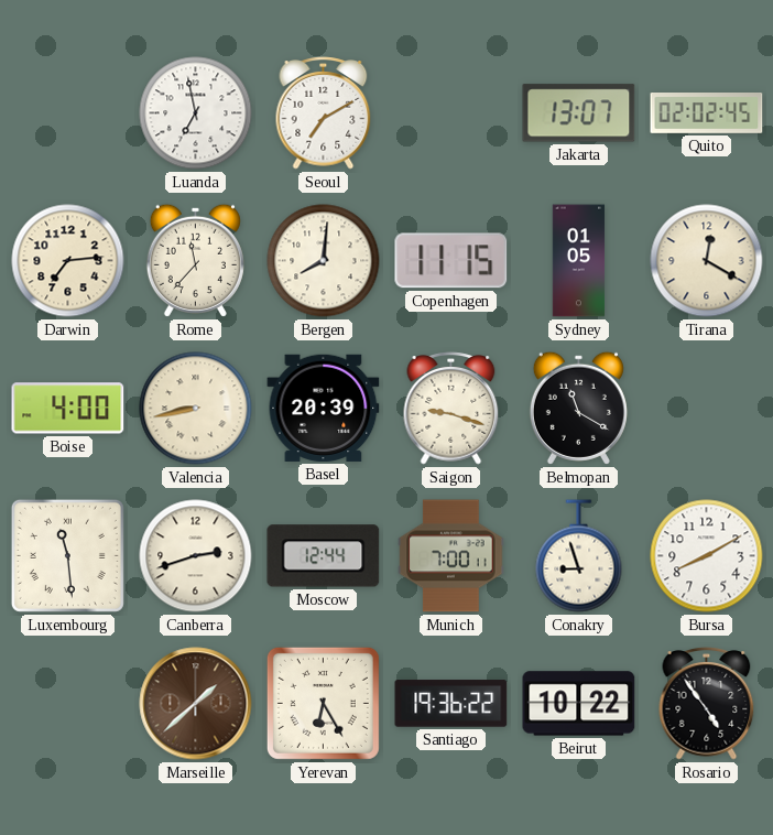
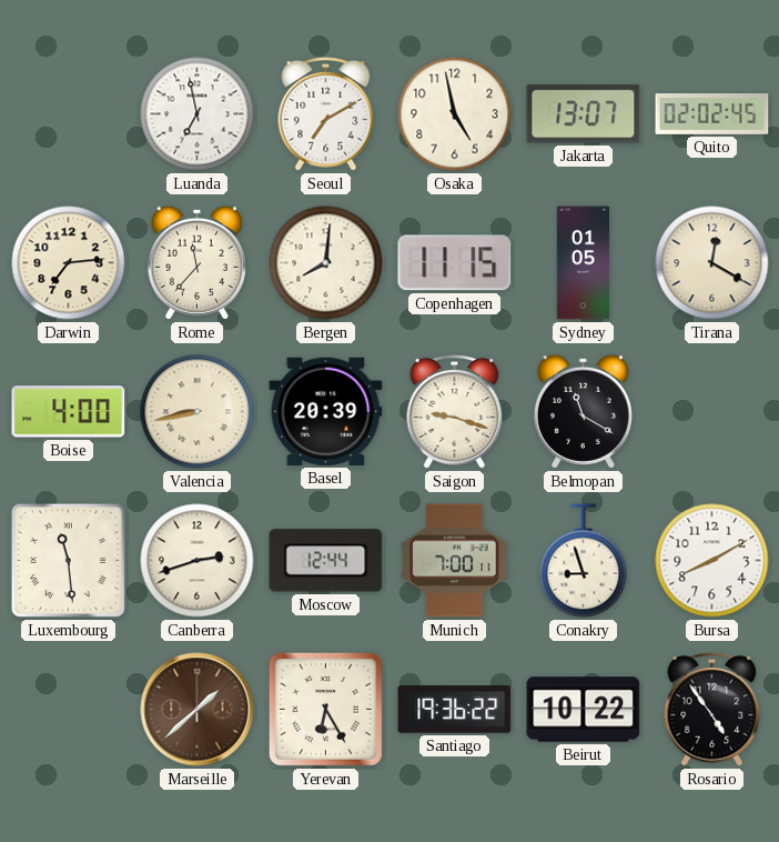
Osaka: none -> 4:58 (455, 114)
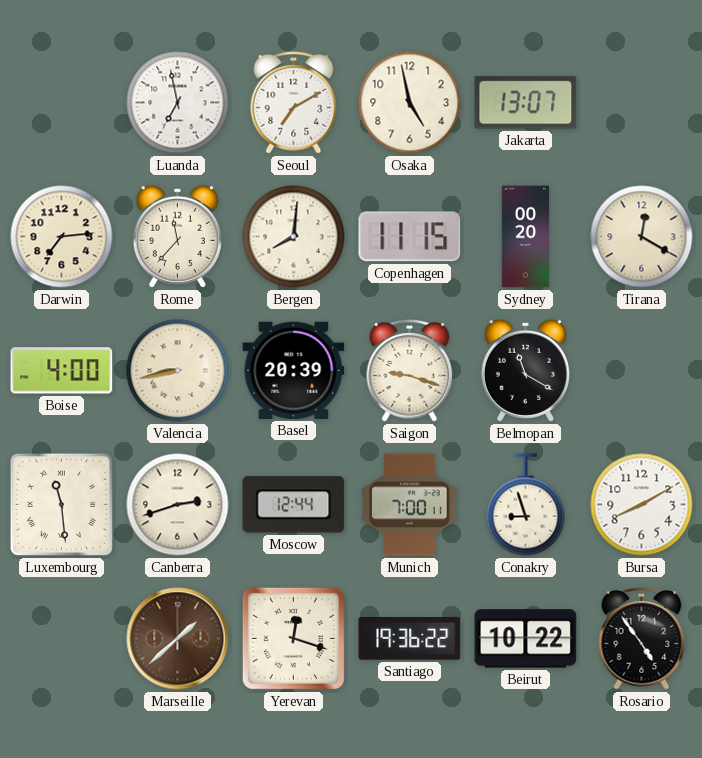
Quito: 02:02 -> none (712, 114)
Sydney: 01:05 -> 00:20 (526, 237)
Yerevan: 6:25 -> 12:18 (293, 638)
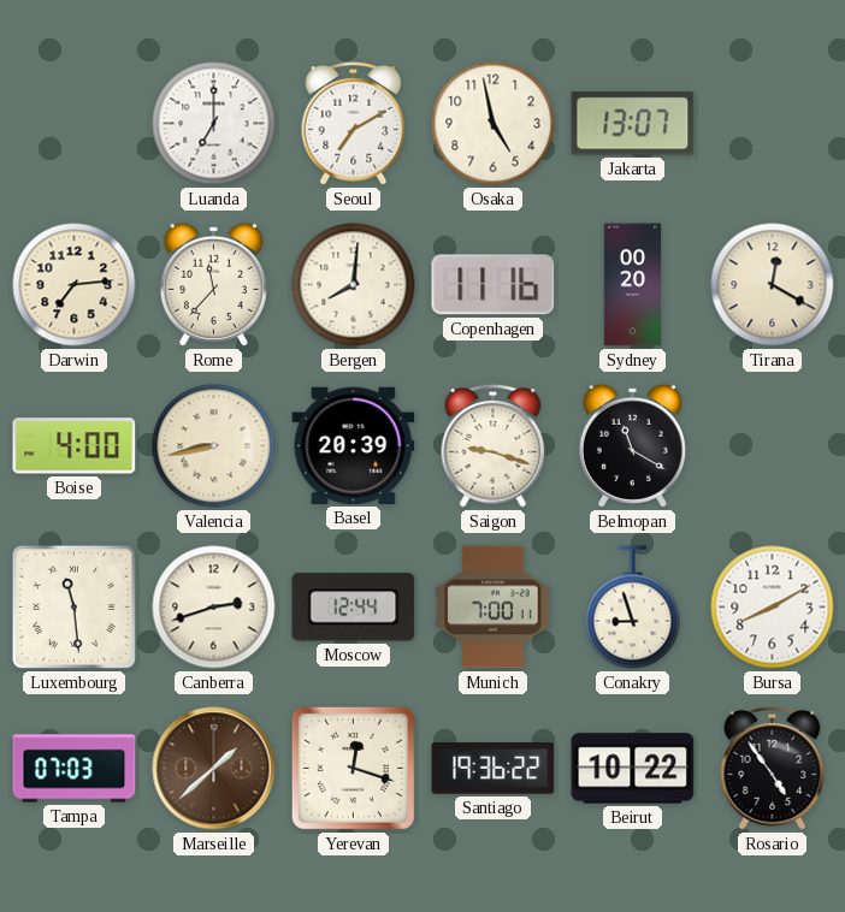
Luanda: 6:58 -> 7:00 (214, 124)
Copenhagen: 11:15 -> 11:16 (494, 285)
Tampa: none -> 07:03 (75, 769)
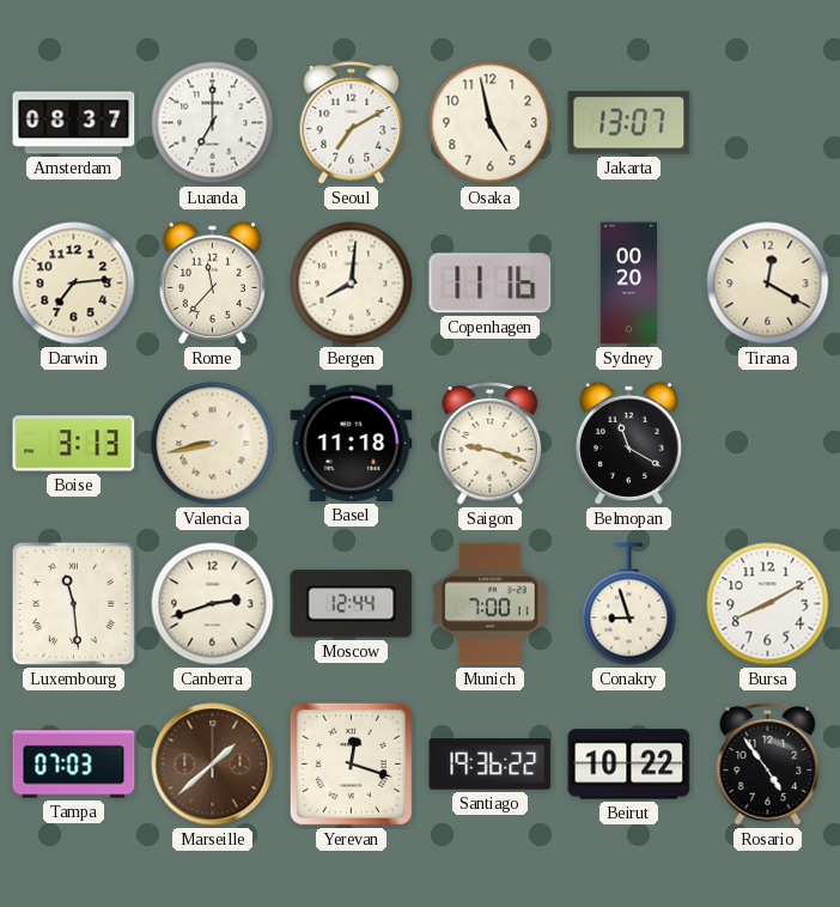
Amsterdam: none -> 08:37 (74, 123)
Boise: 4:00 -> 3:13 (74, 444)
Basel: 20:39 -> 11:18 (352, 443)
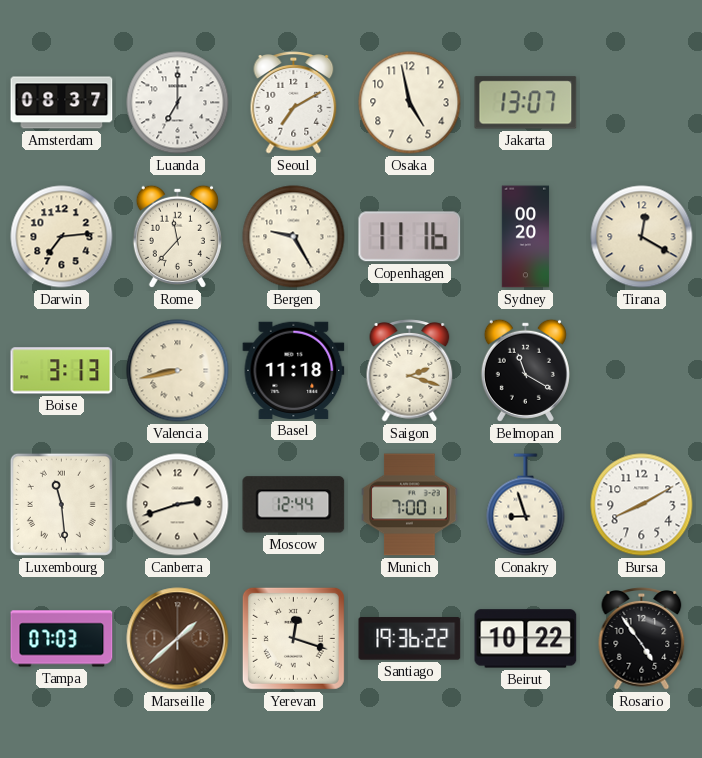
Bergen: 8:01 -> 9:25 (294, 237)
Saigon: 9:18 -> 2:18 (410, 371)
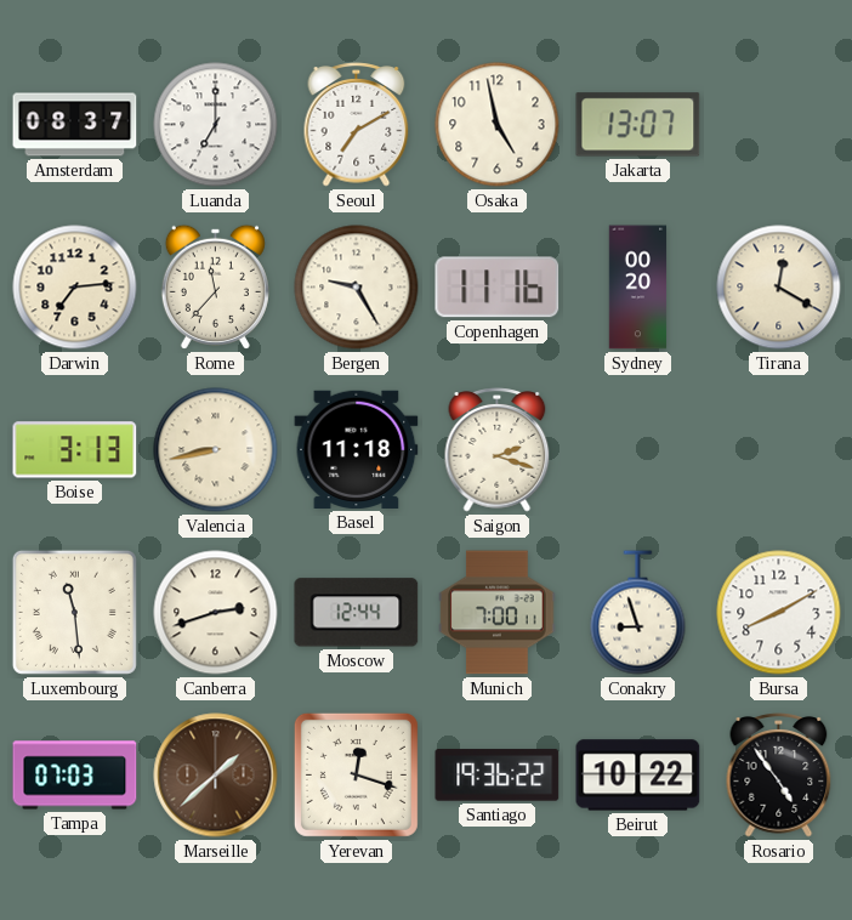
Belmopan: 11:20 -> none (525, 370)
